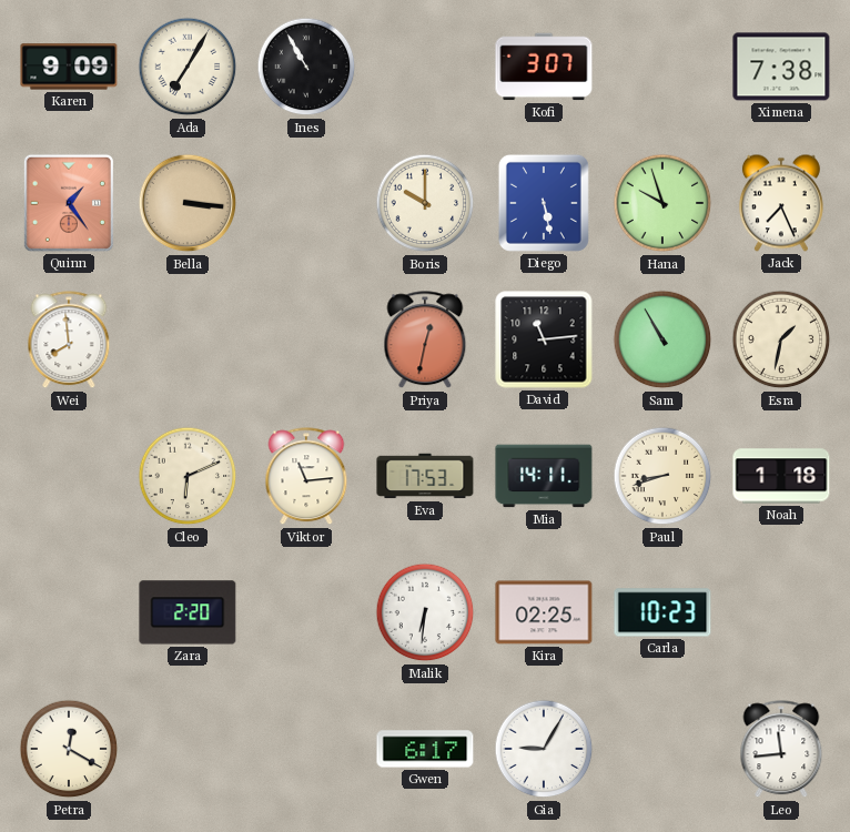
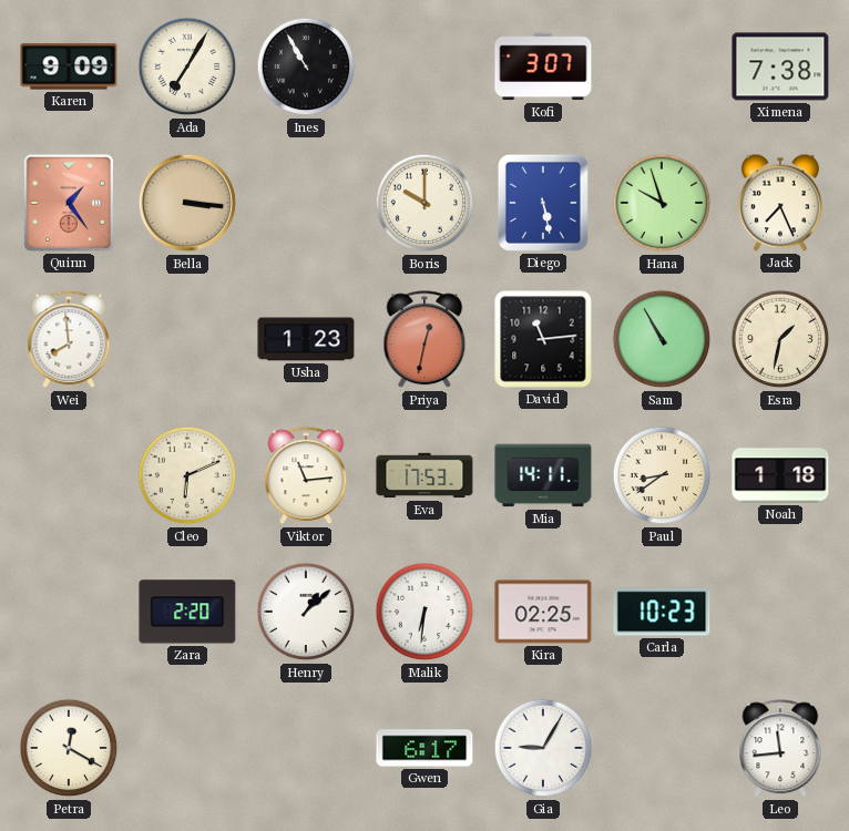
Usha: none -> 1:23 (306, 339)
Paul: 8:42 -> 8:39 (662, 475)
Henry: none -> 1:08 (306, 612)
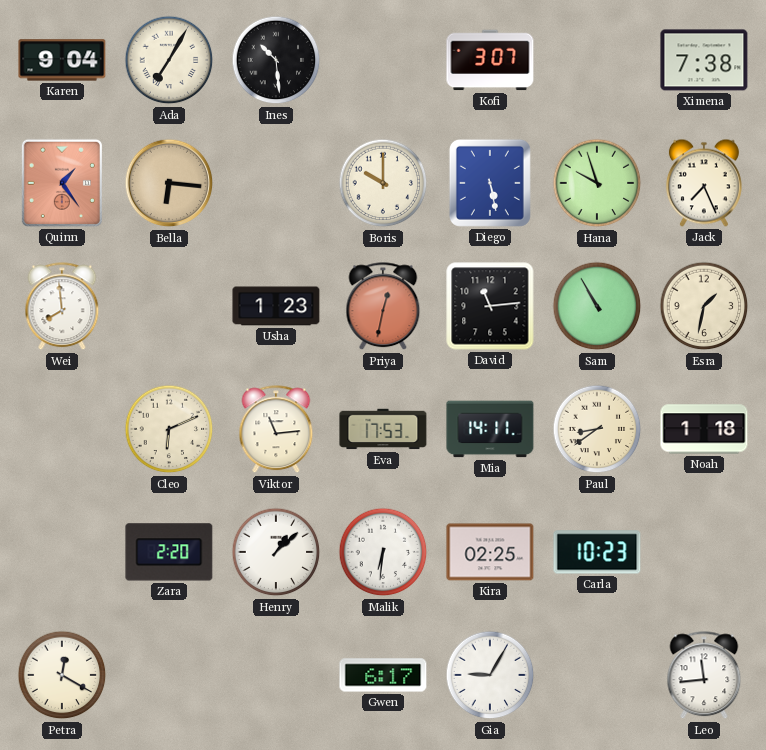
Karen: 9:09 -> 9:04 (62, 60)
Ines: 10:55 -> 10:29 (276, 60)
Bella: 3:16 -> 6:16 (169, 183)
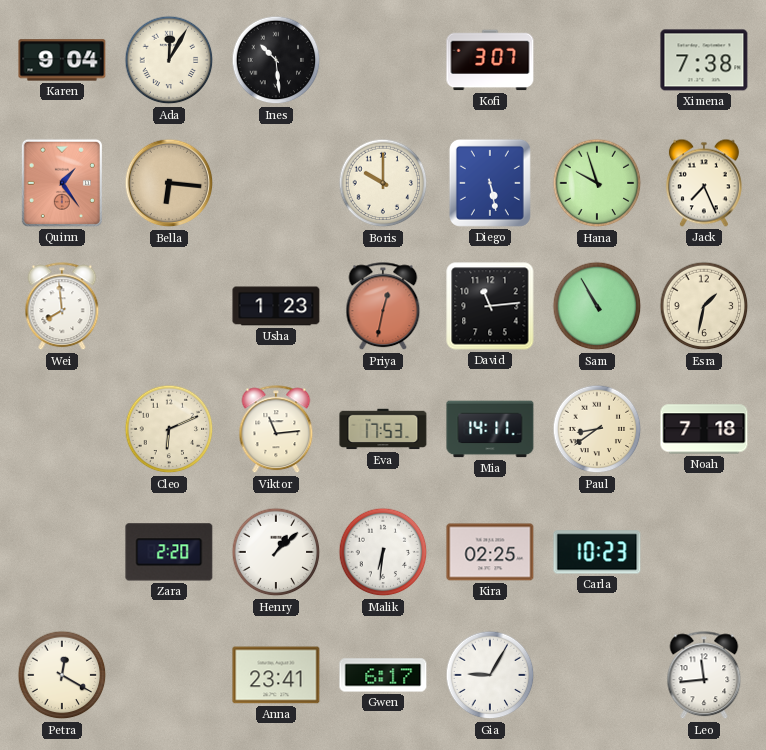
Ada: 7:05 -> 12:05 (169, 60)
Noah: 1:18 -> 7:18 (704, 429)
Anna: none -> 23:41 (276, 675)
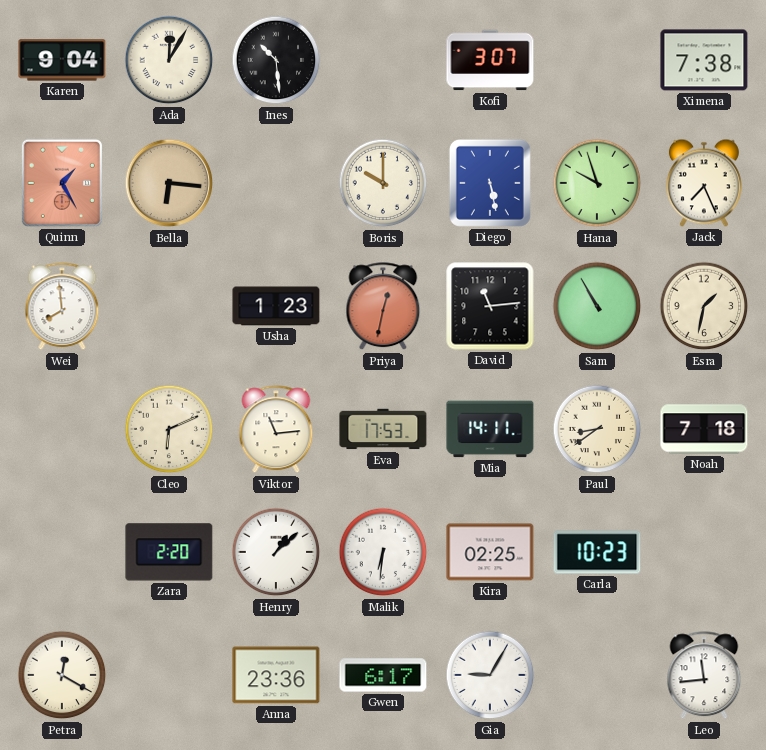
Quinn: 1:24 -> 1:25 (62, 183)
Anna: 23:41 -> 23:36 (276, 675)
